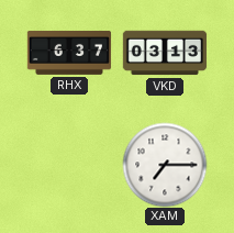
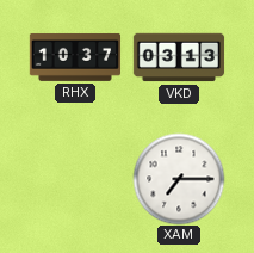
RHX: 6:37 -> 10:37 (75, 57)
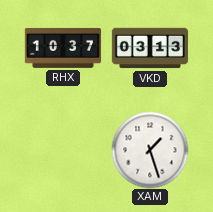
XAM: 7:15 -> 1:27 (150, 150)
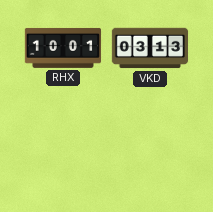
RHX: 10:37 -> 10:01 (63, 48)
XAM: 1:27 -> none (150, 150)
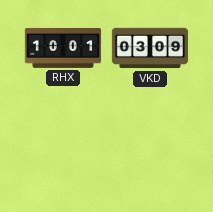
VKD: 03:13 -> 03:09 (150, 48)
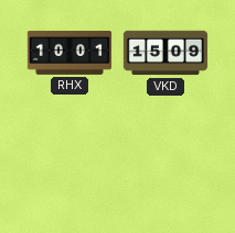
VKD: 03:09 -> 15:09 (165, 53)
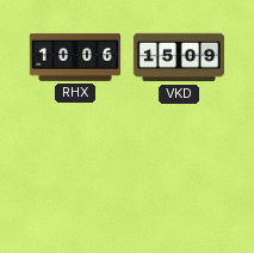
RHX: 10:01 -> 10:06 (75, 57)
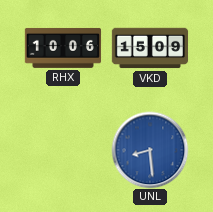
UNL: none -> 8:29 (150, 150)
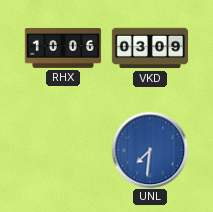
VKD: 15:09 -> 03:09 (150, 48)
UNL: 8:29 -> 7:31 (150, 150)
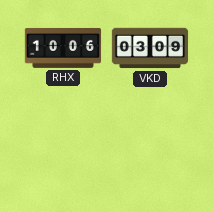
UNL: 7:31 -> none (150, 150)
